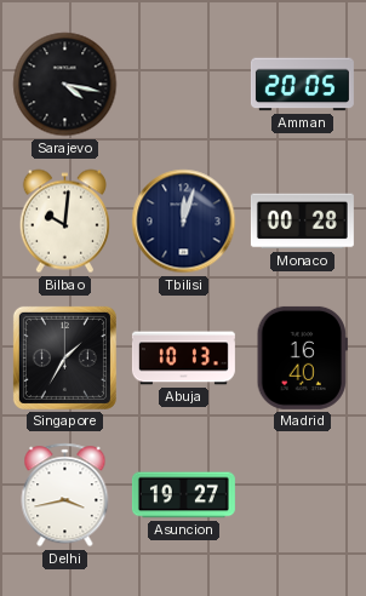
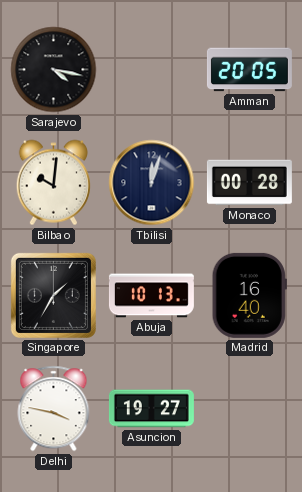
Delhi: 3:43 -> 3:47 (54, 409)
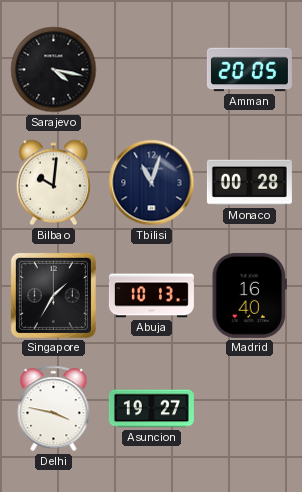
Tbilisi: 12:03 -> 11:03 (152, 183)
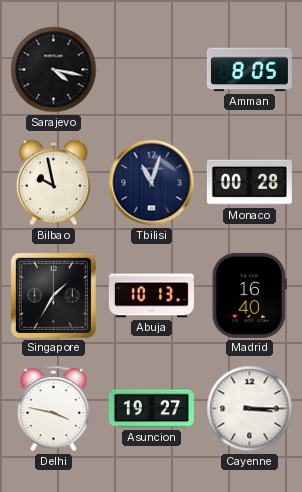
Amman: 20:05 -> 8:05 (249, 70)
Bilbao: 10:01 -> 9:58 (53, 183)
Cayenne: none -> 3:15 (250, 409)
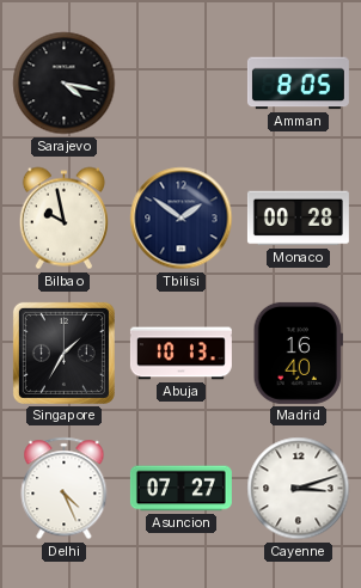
Tbilisi: 11:03 -> 1:51 (182, 219)
Delhi: 3:47 -> 4:26 (65, 489)
Asuncion: 19:27 -> 07:27 (180, 489)
Cayenne: 3:15 -> 3:12 (299, 489)
